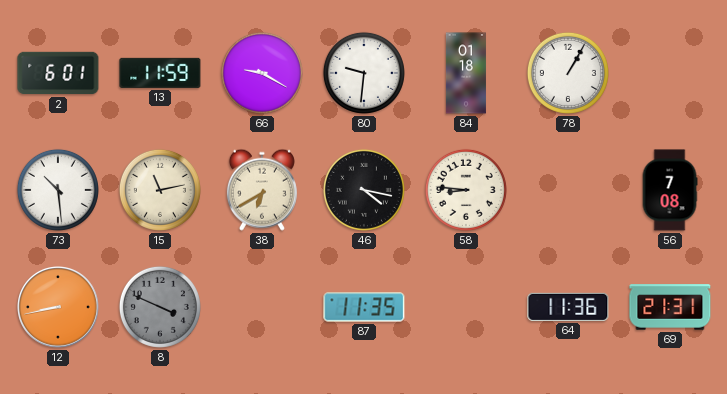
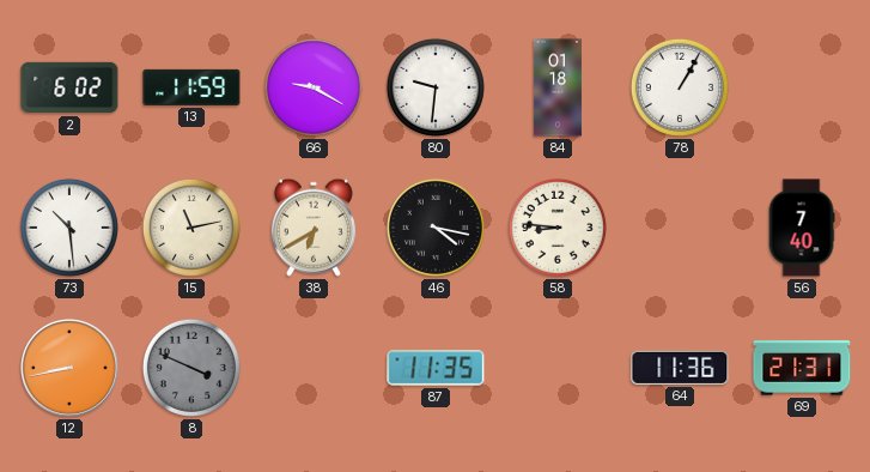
2: 6:01 -> 6:02 (69, 87)
56: 7:08 -> 7:40 (802, 228)
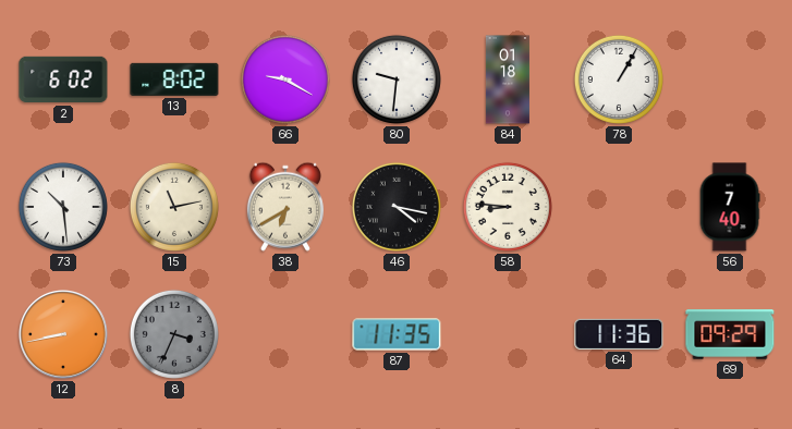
13: 11:59 -> 8:02 (174, 79)
8: 3:49 -> 3:34 (174, 334)
69: 21:31 -> 09:29 (730, 334)
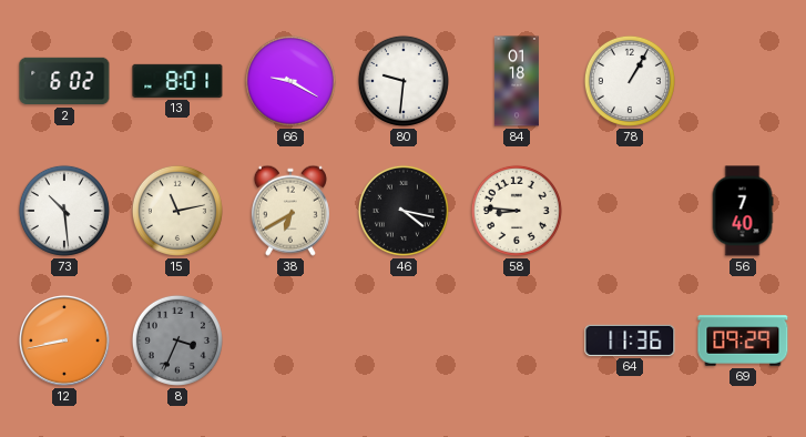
13: 8:02 -> 8:01 (177, 81)
87: 11:35 -> none (397, 334)
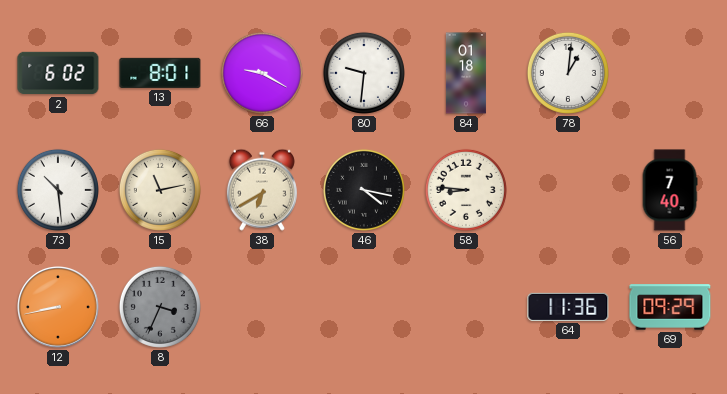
78: 1:05 -> 1:01 (568, 73)
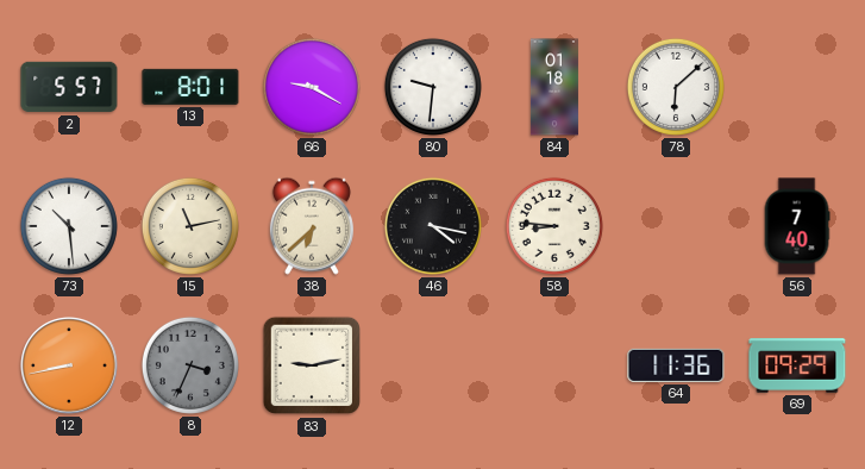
2: 6:02 -> 5:57 (69, 87)
78: 1:01 -> 6:08 (676, 87)
38: 6:40 -> 6:38 (312, 226)
83: none -> 9:13 (312, 365)
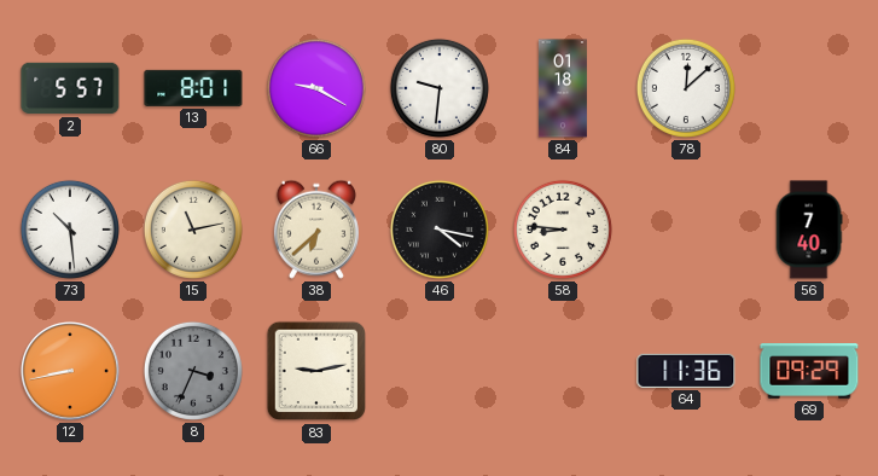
78: 6:08 -> 12:08 (686, 88)
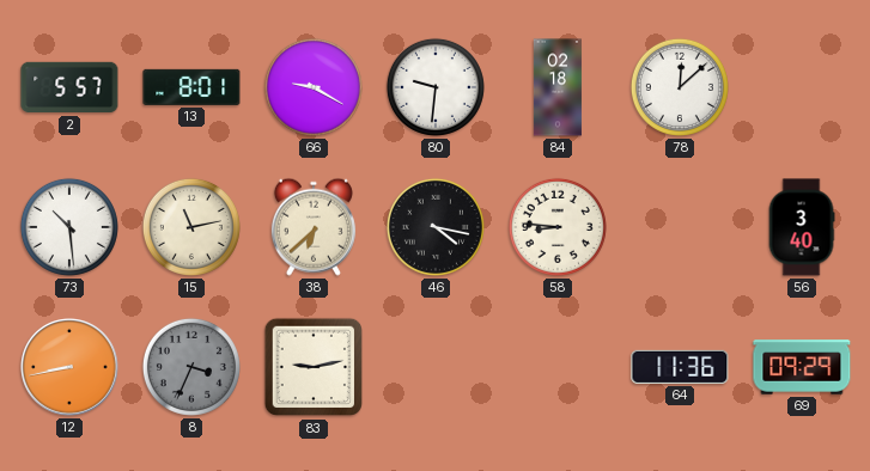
84: 01:18 -> 02:18 (558, 87)
56: 7:40 -> 3:40 (802, 227)
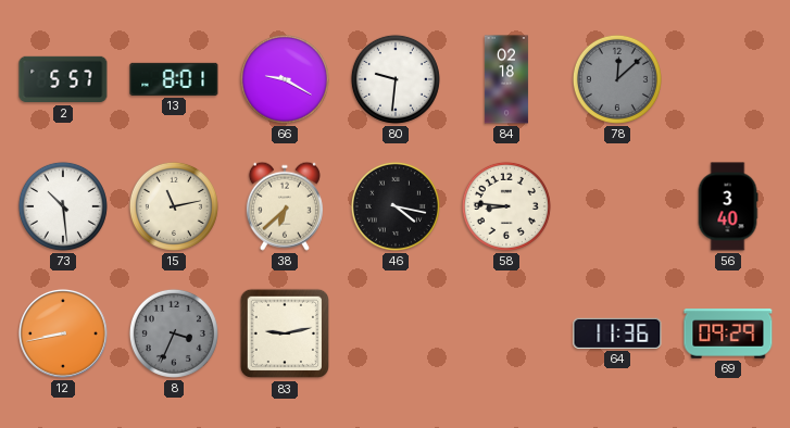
78 dial: white -> grey (617, 79)
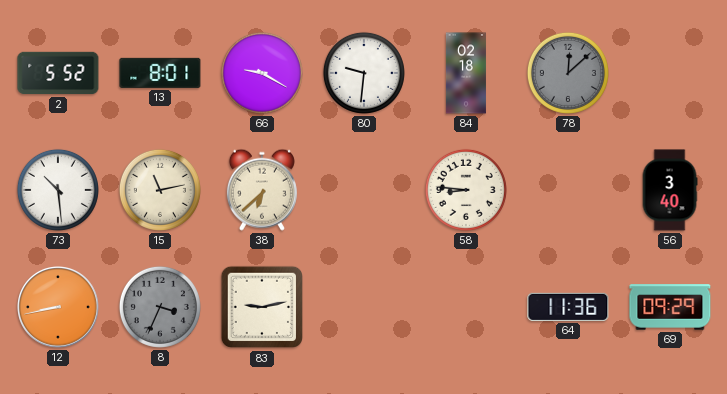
2: 5:57 -> 5:52 (58, 73)
46: 4:17 -> none (396, 206)
